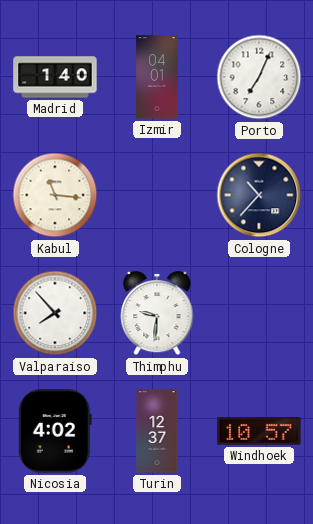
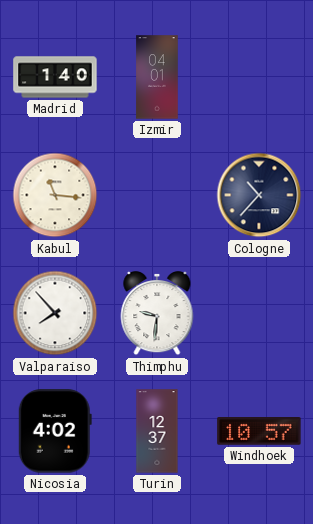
Porto: 7:04 -> none (259, 77)
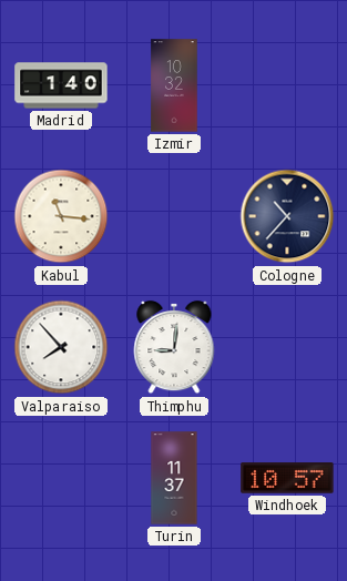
Izmir: 04:01 -> 10:32 (174, 85)
Thimphu: 9:31 -> 9:01 (174, 347)
Nicosia: 4:02 -> none (55, 431)
Turin: 12:37 -> 11:37 (174, 478)
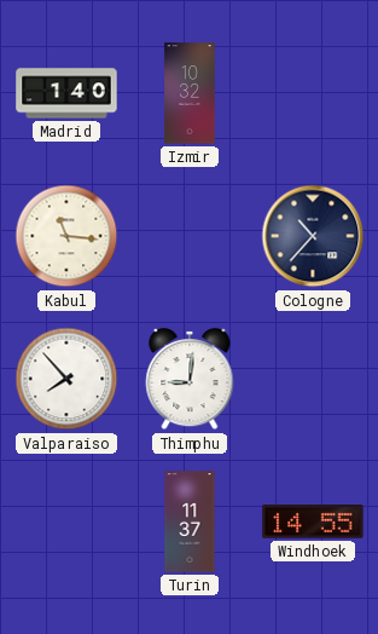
Windhoek: 10:57 -> 14:55 (313, 523)
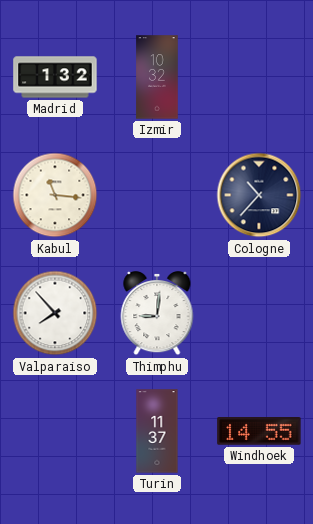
Madrid: 1:40 -> 1:32 (55, 77)
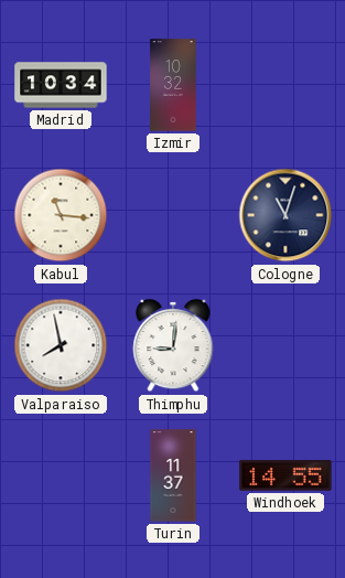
Madrid: 1:32 -> 10:34 (61, 85)
Cologne: 10:37 -> 11:03 (285, 215)
Valparaiso: 7:53 -> 7:58 (61, 345)
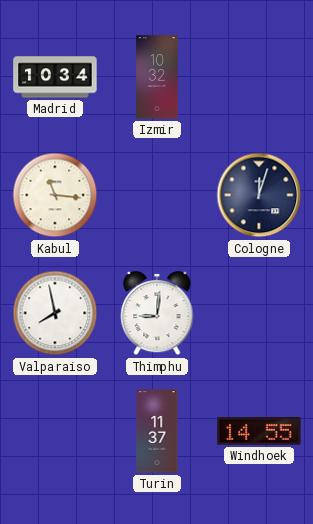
Cologne: 11:03 -> 12:03 (259, 195)
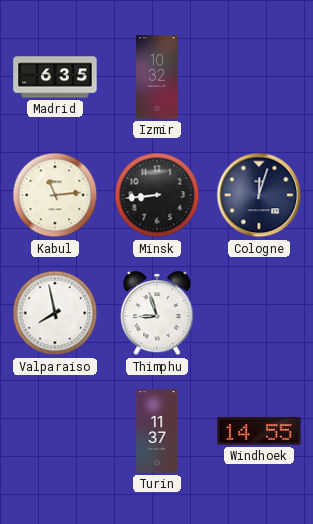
Madrid: 10:34 -> 6:35 (55, 77)
Kabul: 11:16 -> 11:14 (55, 195)
Minsk: none -> 8:44 (157, 195)
Thimphu: 9:01 -> 8:57 (157, 313)
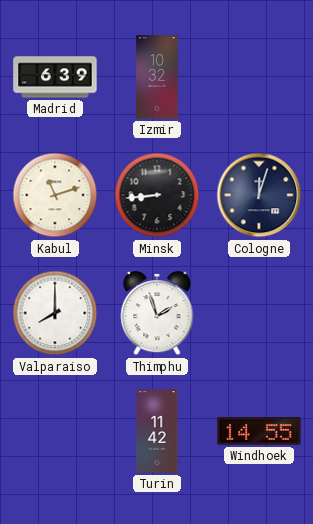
Madrid: 6:35 -> 6:39 (55, 77)
Kabul: 11:14 -> 11:12 (55, 195)
Valparaiso: 7:58 -> 8:00 (55, 313)
Thimphu: 8:57 -> 1:57 (157, 313)
Turin: 11:37 -> 11:42 (157, 431)
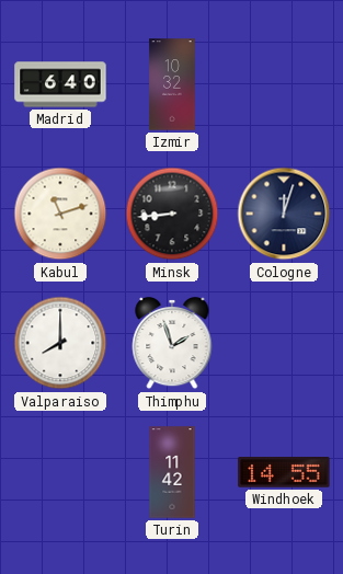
Madrid: 6:39 -> 6:40 (60, 84)
